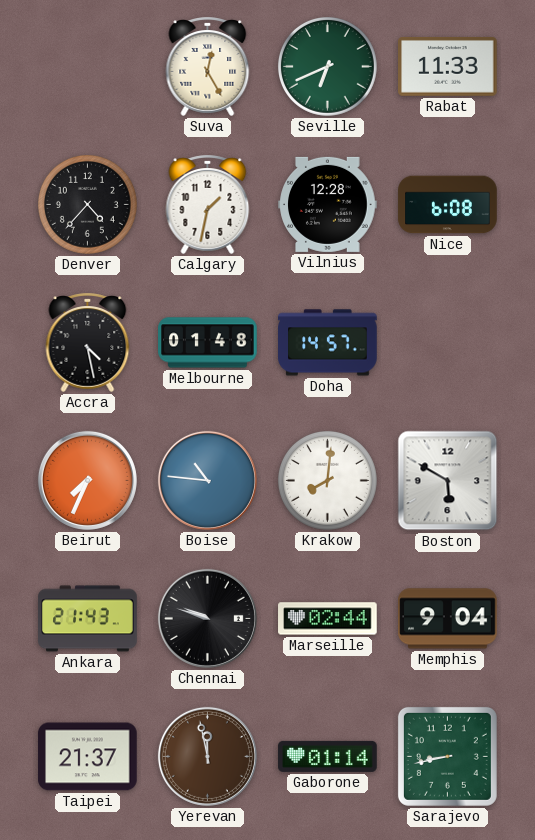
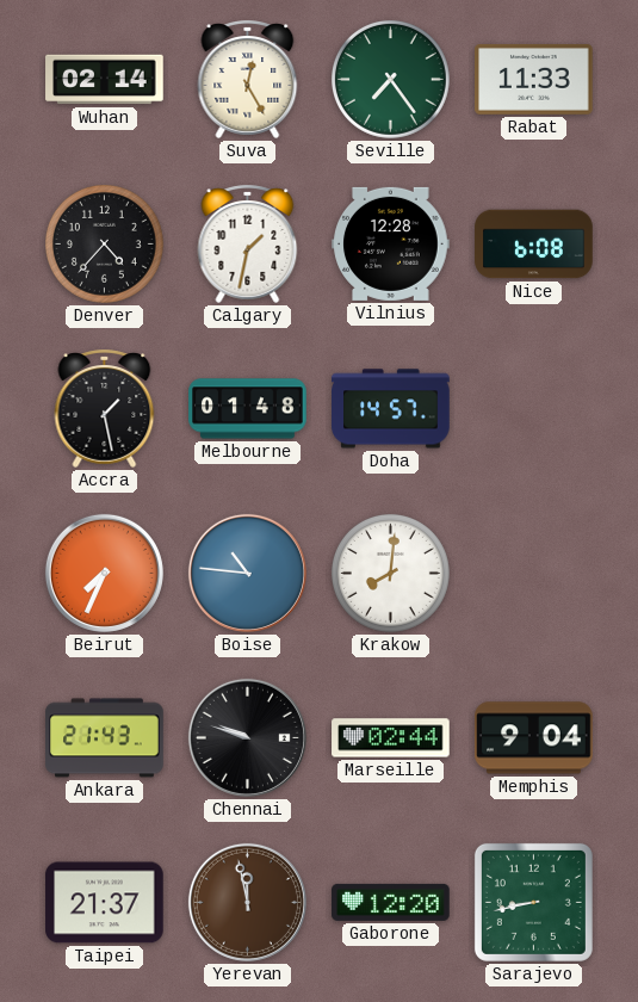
Wuhan: none -> 02:14 (105, 80)
Seville: 6:41 -> 7:24 (390, 79)
Accra: 4:28 -> 1:28 (105, 408)
Boston: 5:50 -> none (448, 481)
Gaborone: 01:14 -> 12:20 (391, 902)
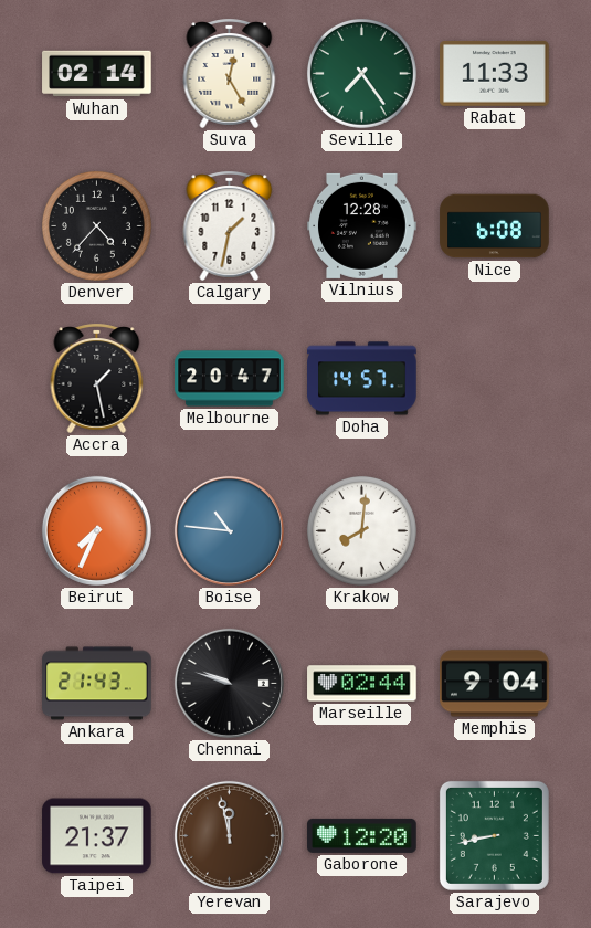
Melbourne: 01:48 -> 20:47 (230, 379)
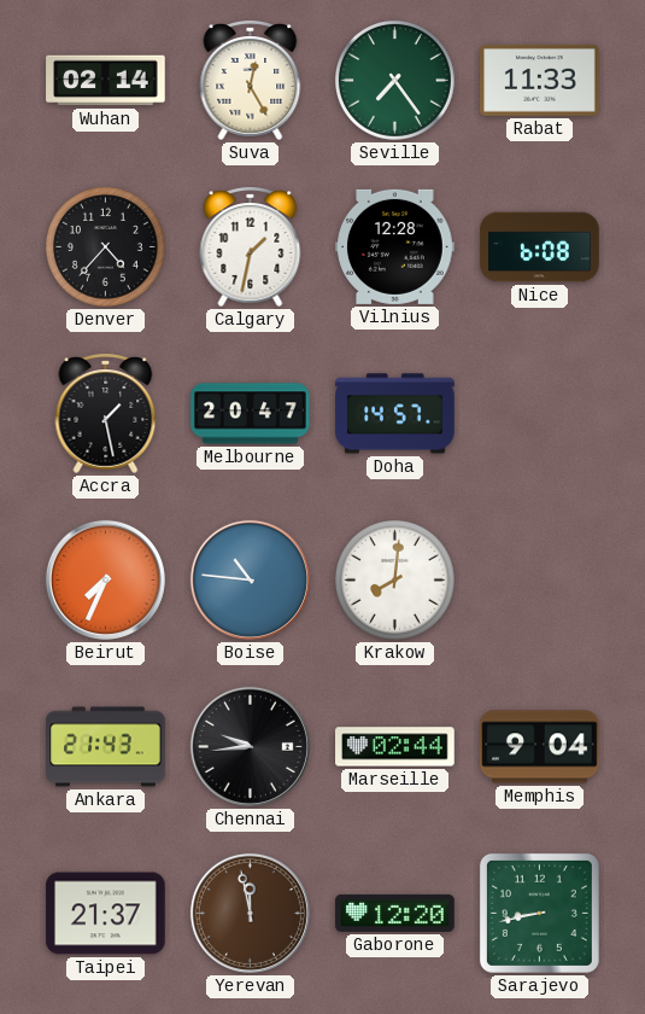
Chennai: 9:48 -> 9:44 (250, 746)
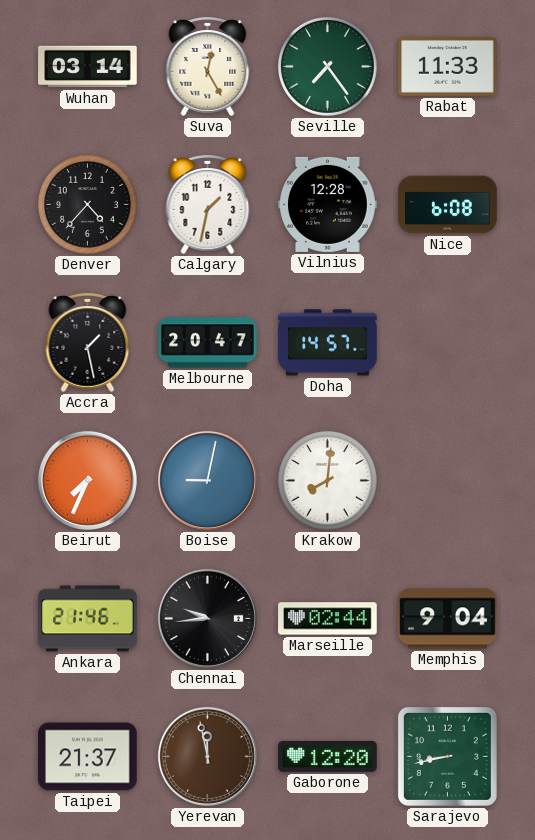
Wuhan: 02:14 -> 03:14 (88, 67)
Boise: 10:46 -> 9:02 (207, 480)
Ankara: 21:43 -> 21:46 (88, 619)
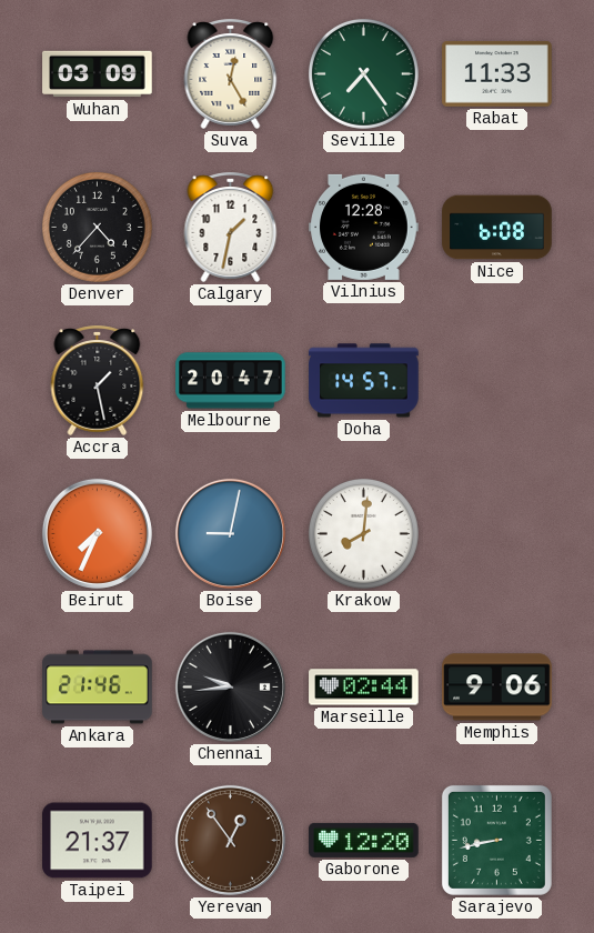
Wuhan: 03:14 -> 03:09 (98, 74)
Memphis: 9:04 -> 9:06 (497, 688)
Yerevan: 11:58 -> 12:54 (230, 840)
